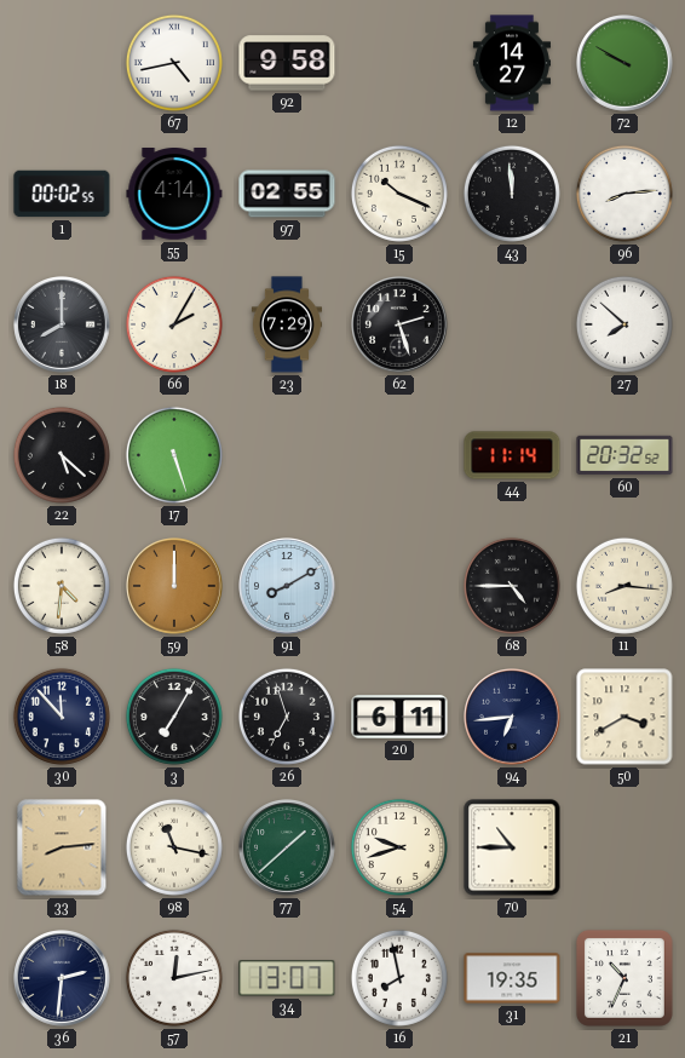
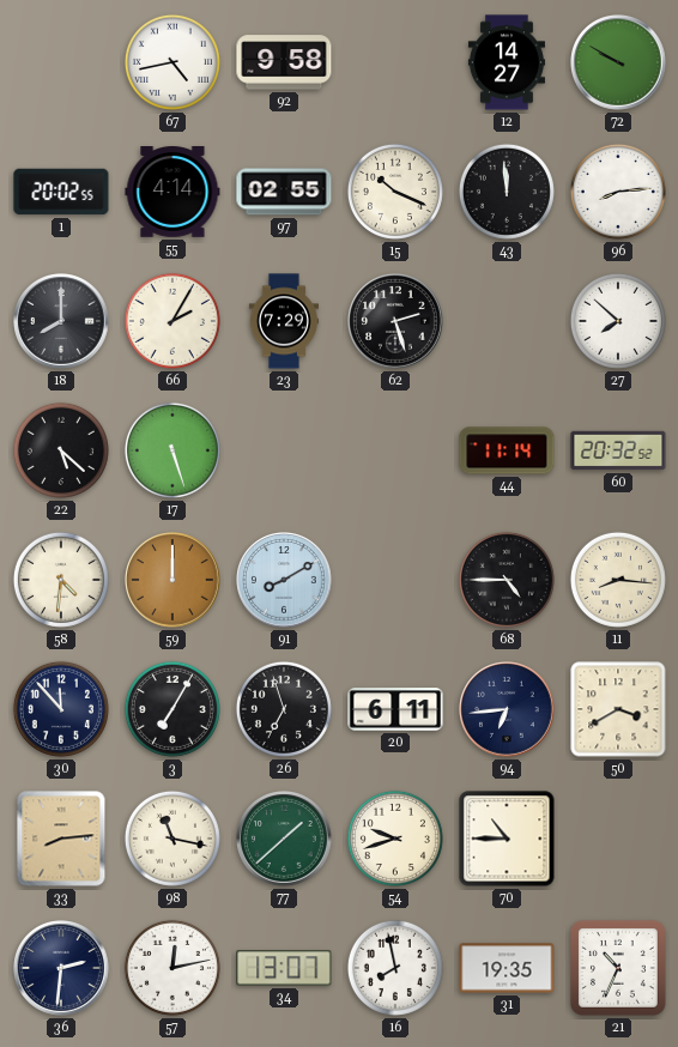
1: 00:02 -> 20:02 (61, 192)
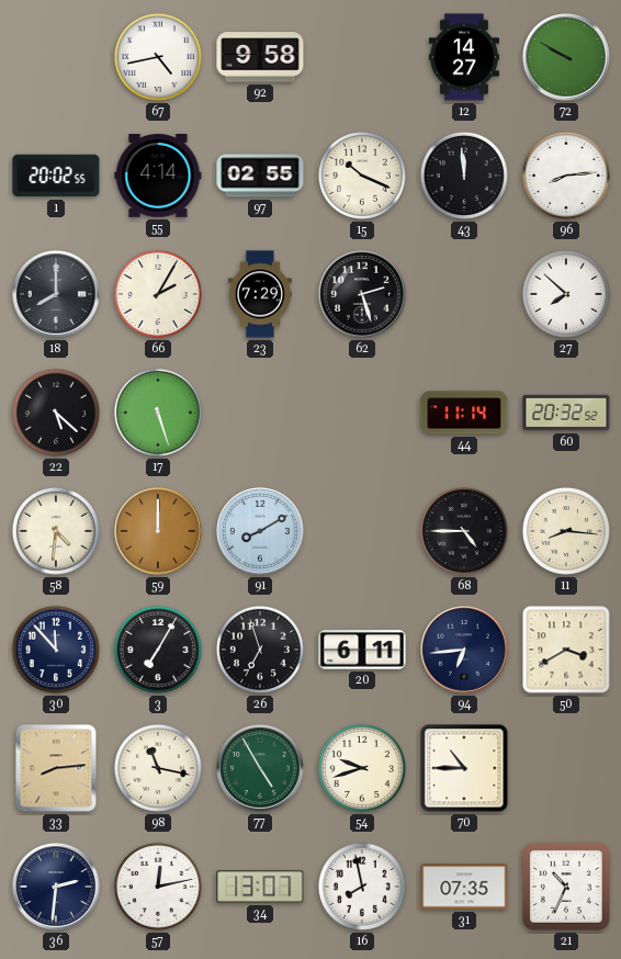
77: 1:38 -> 4:55 (260, 768)
31: 19:35 -> 07:35 (464, 887)
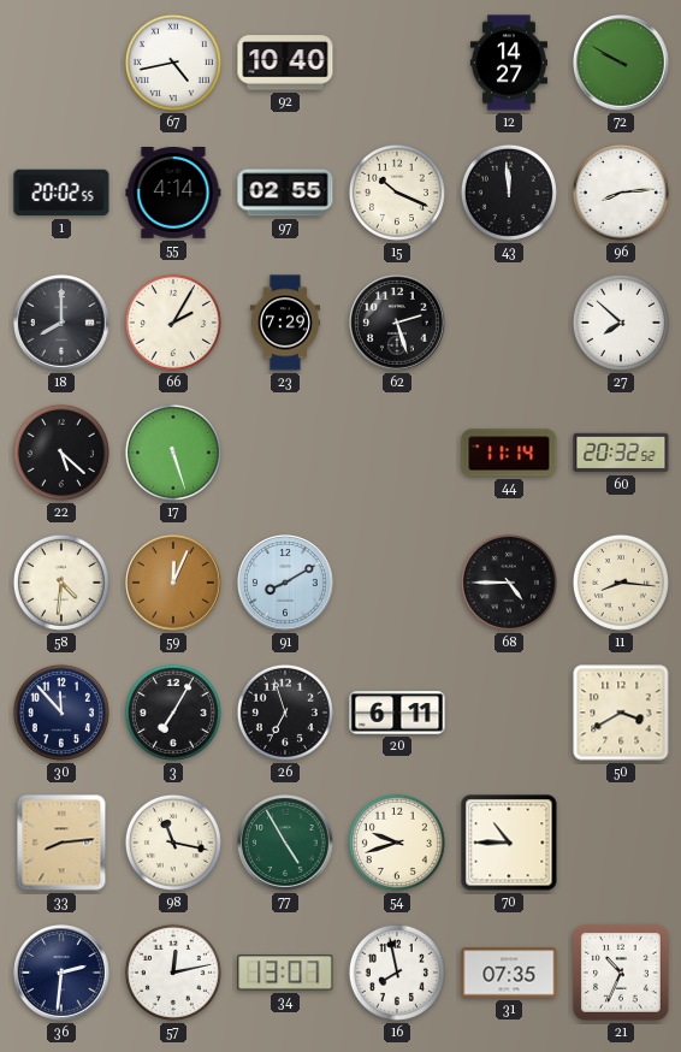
92: 9:58 -> 10:40 (285, 63)
59: 12:00 -> 12:04 (173, 583)
94: 6:44 -> none (464, 650)
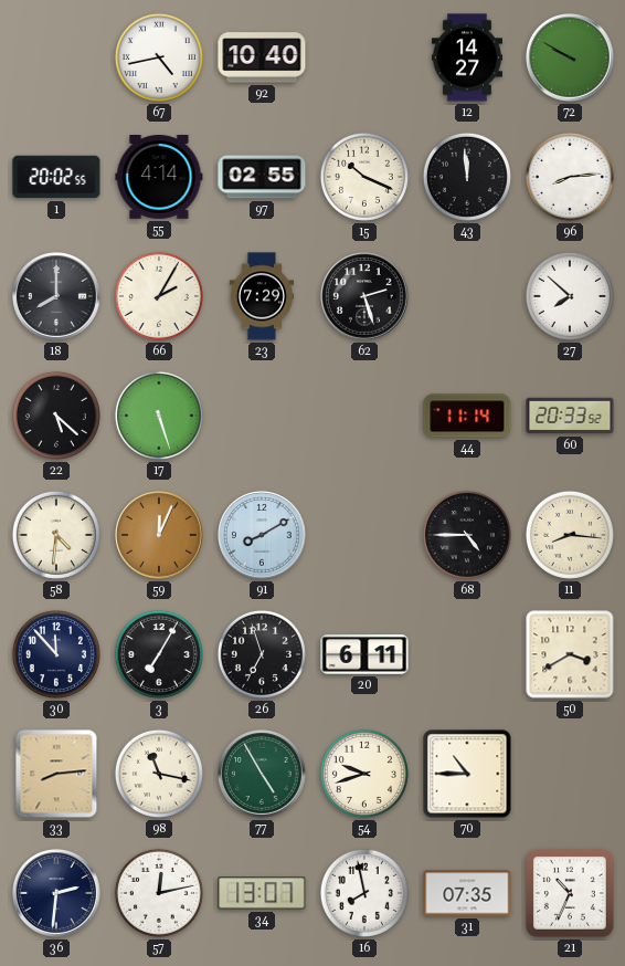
60: 20:32 -> 20:33 (570, 416)
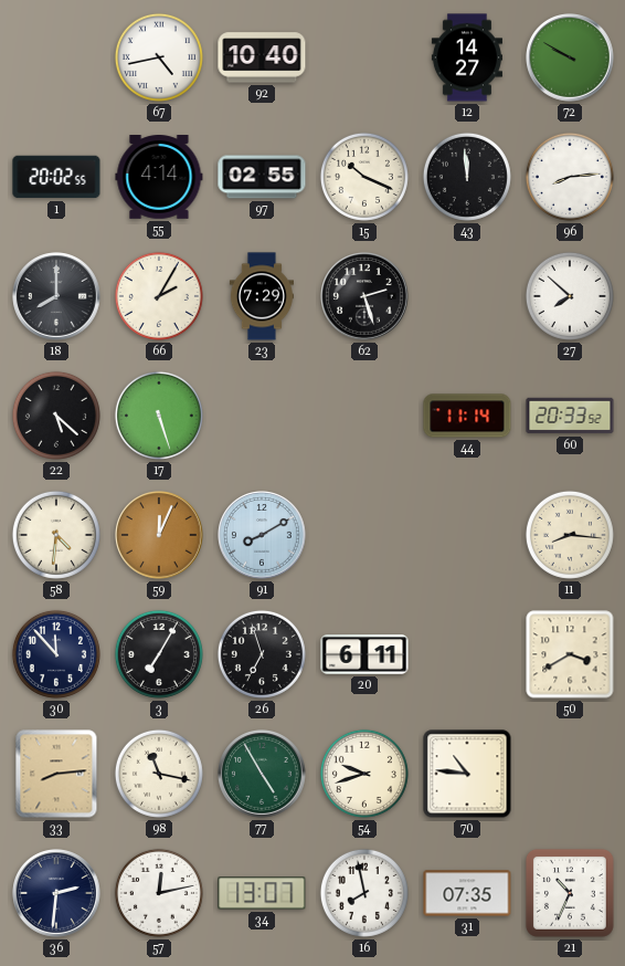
68: 4:45 -> none (467, 535)
70: 10:45 -> 10:46 (467, 774)
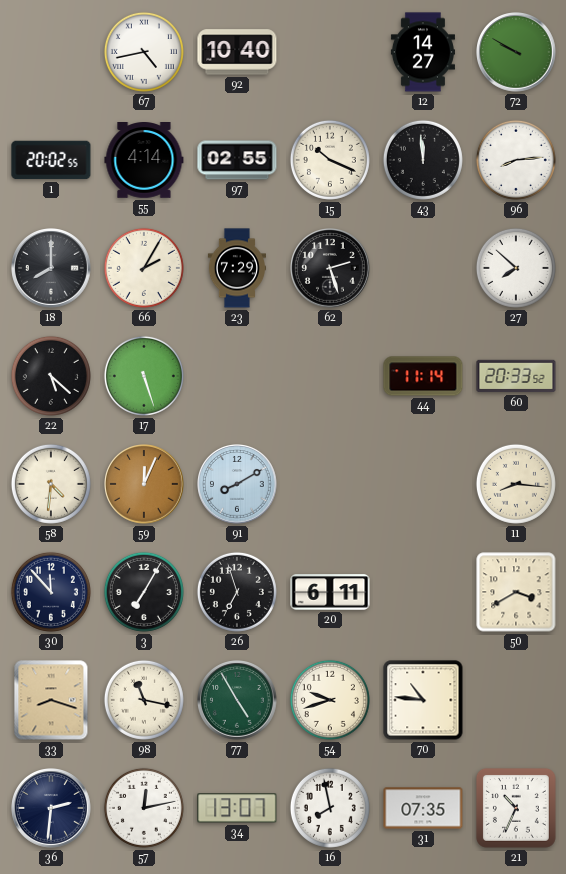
33: 8:14 -> 8:18 (51, 700)
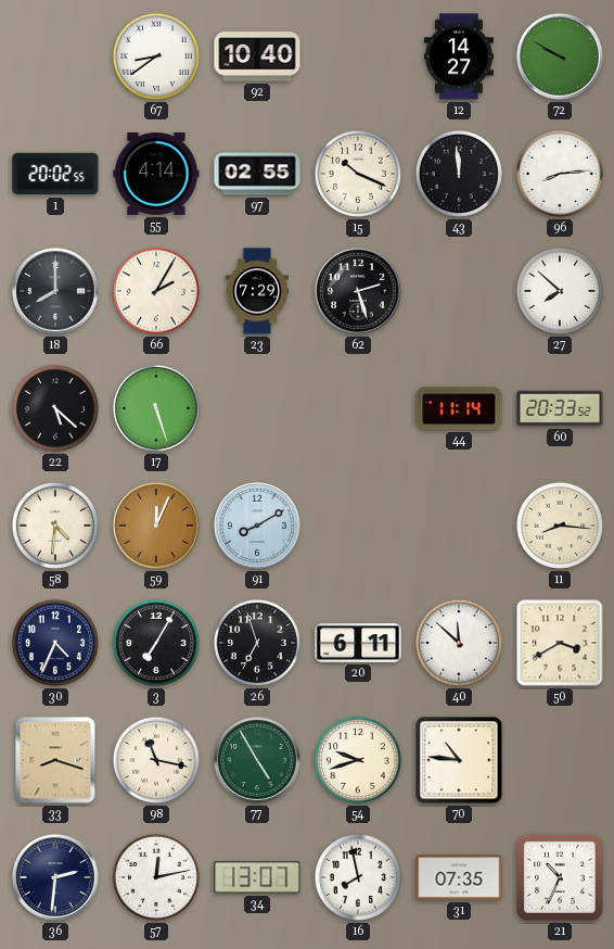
67: 4:43 -> 8:39 (156, 56)
30: 11:53 -> 4:34 (55, 643)
40: none -> 11:52 (459, 643)
